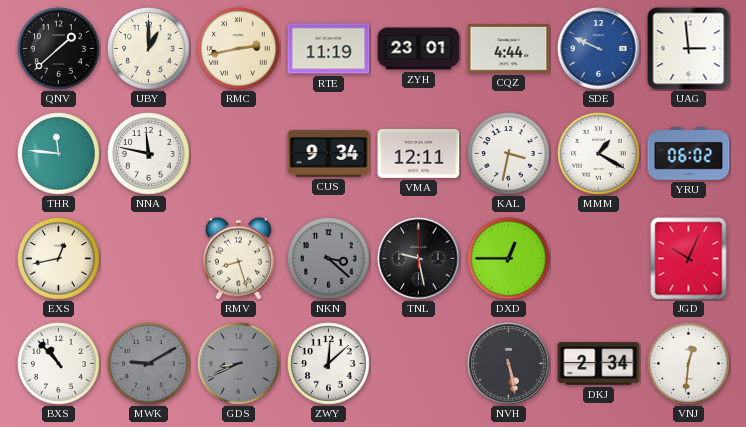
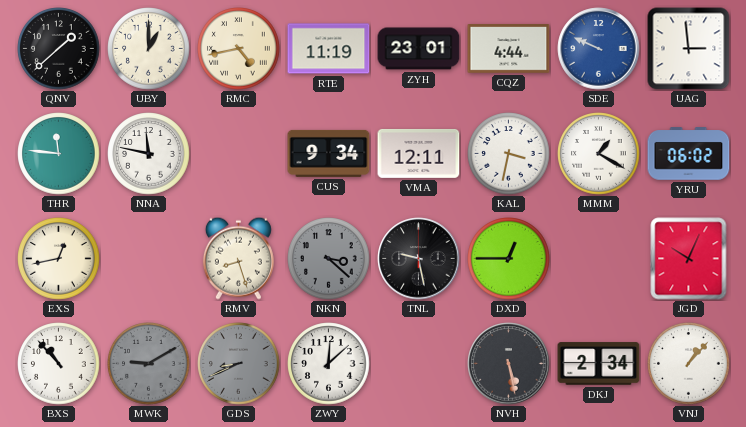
RMC: 2:43 -> 4:43 (239, 49)
VNJ: 12:31 -> 1:07 (689, 364)
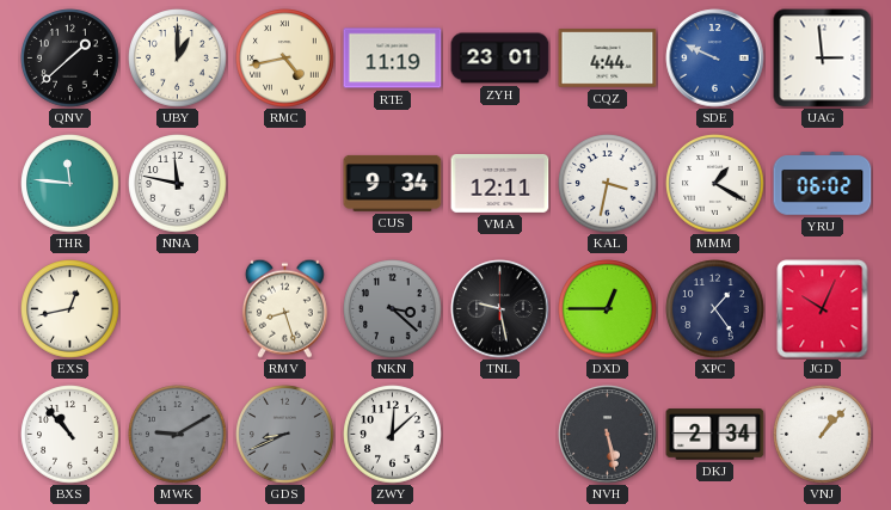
XPC: none -> 1:24 (715, 309)
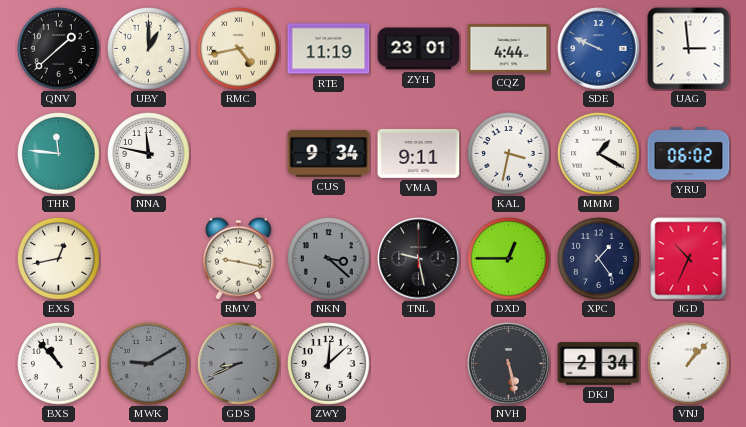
VMA: 12:11 -> 9:11 (419, 153)
RMV: 8:27 -> 9:17 (238, 258)
JGD: 10:04 -> 10:34 (689, 259)
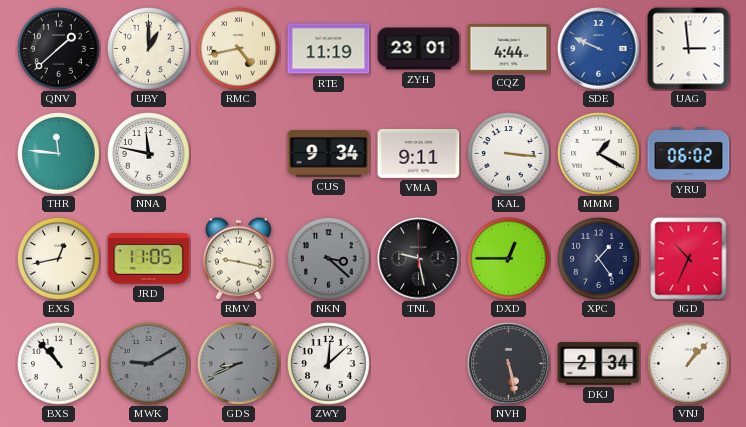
KAL: 3:32 -> 3:16 (509, 154)
JRD: none -> 11:05 (149, 259)
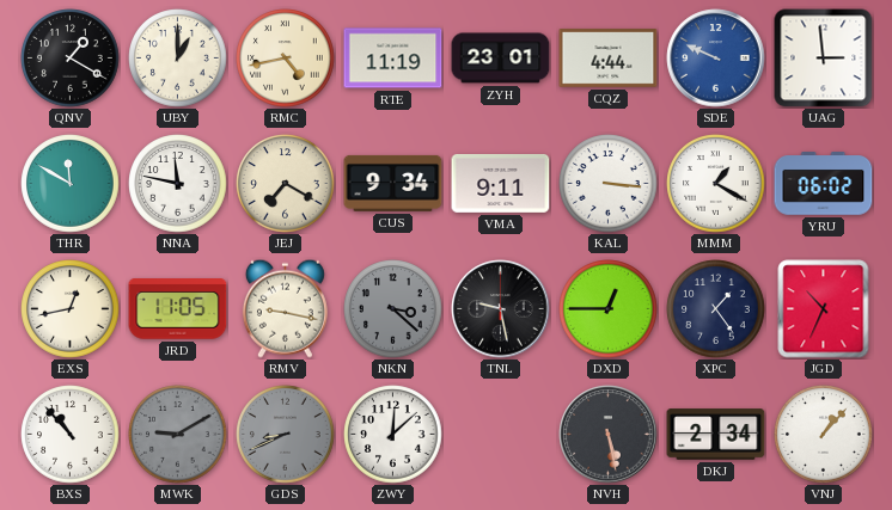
QNV: 1:38 -> 1:20 (71, 59)
THR: 11:46 -> 11:50 (71, 184)
JEJ: none -> 7:20 (286, 184)
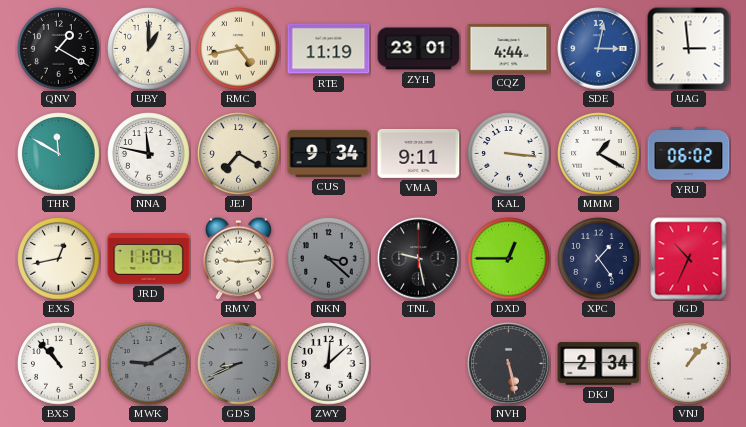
SDE: 9:49 -> 3:02 (599, 49)
JRD: 11:05 -> 11:04 (149, 259)
RMV: 9:17 -> 9:14 (238, 258)
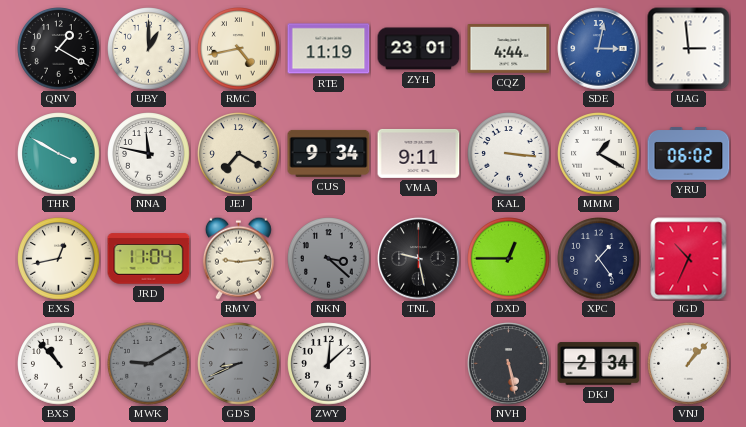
THR: 11:50 -> 3:50 (59, 154)
